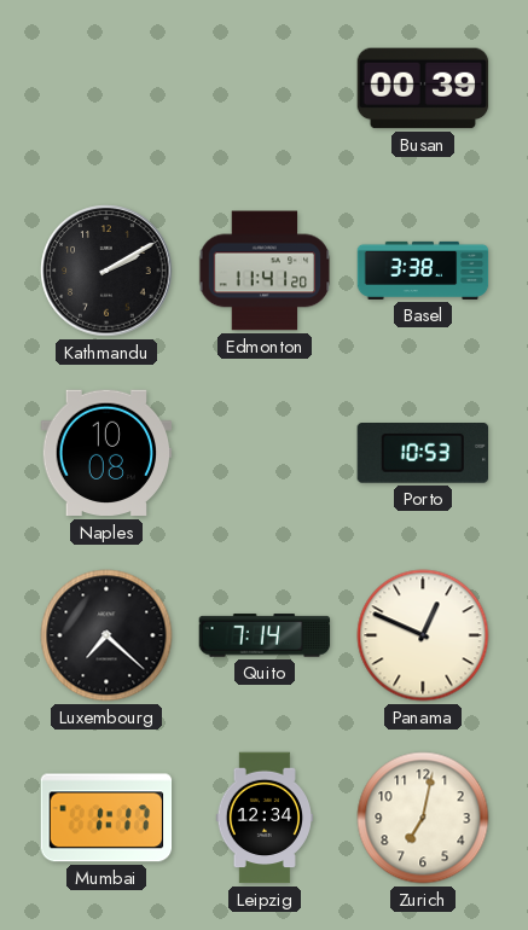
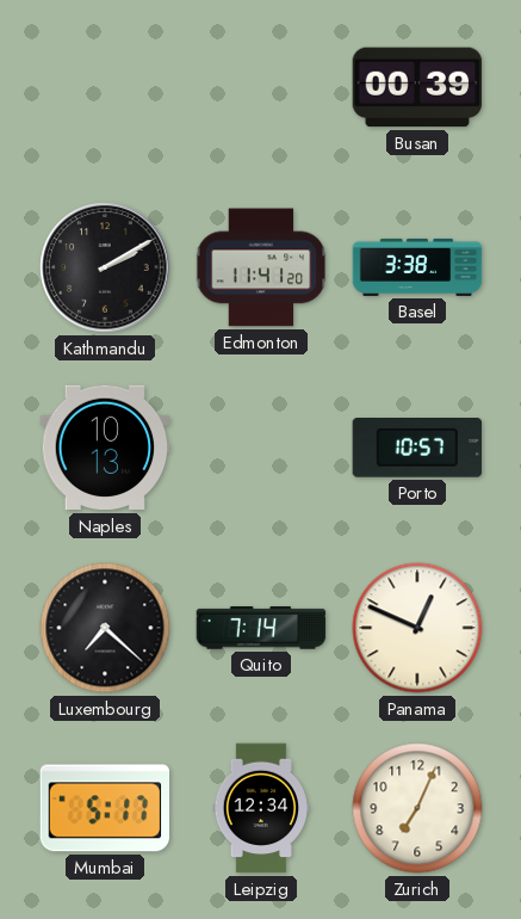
Naples: 10:08 -> 10:13 (105, 448)
Porto: 10:53 -> 10:57 (417, 449)
Mumbai: 1:17 -> 5:17 (105, 808)
Zurich: 7:02 -> 7:04 (417, 808)
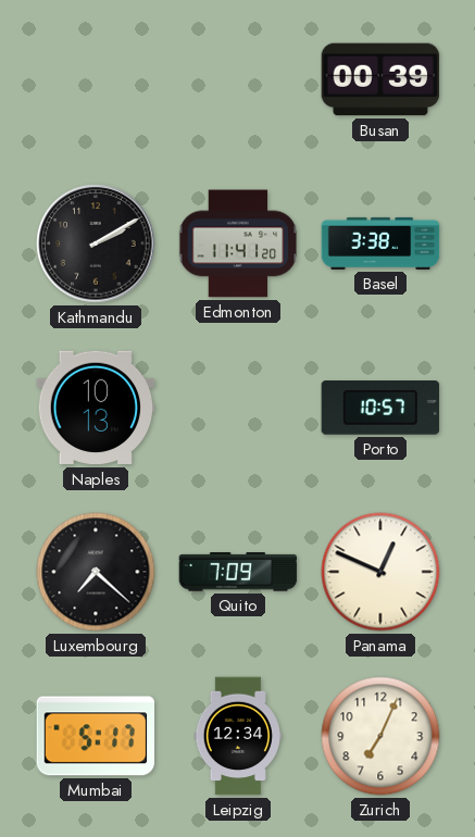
Quito: 7:14 -> 7:09 (238, 572)
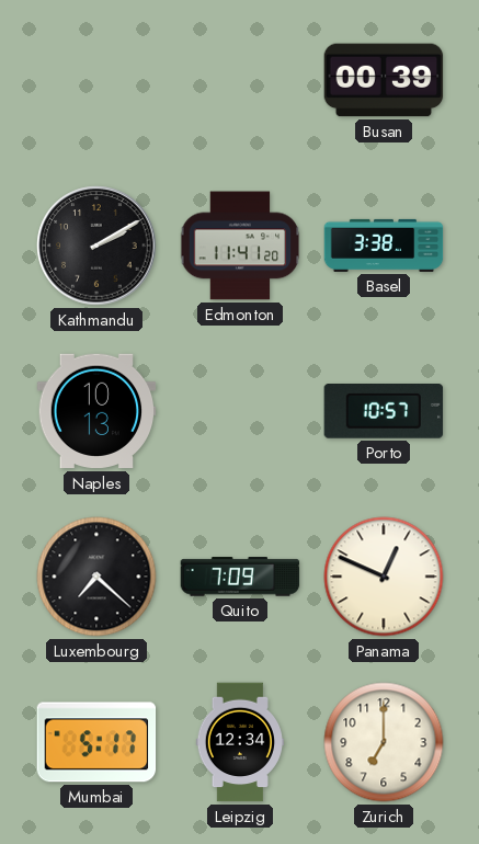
Zurich: 7:04 -> 7:00 (384, 742)
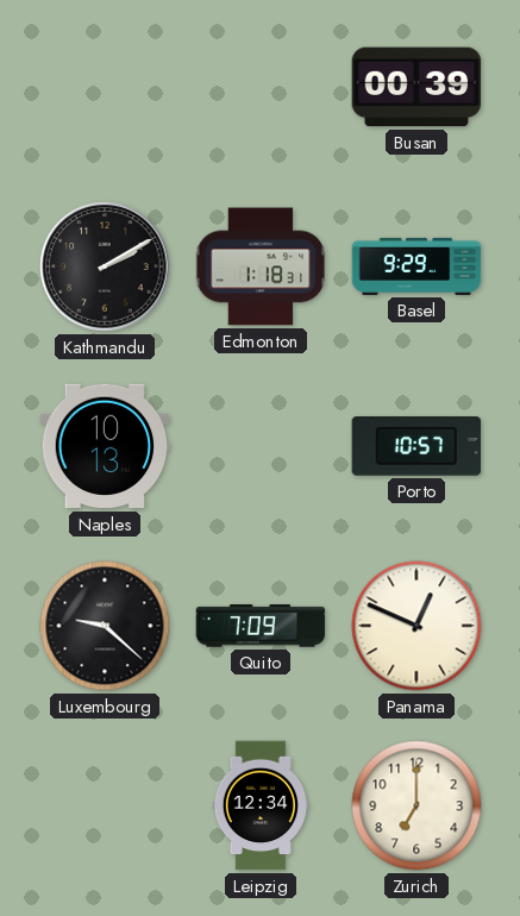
Edmonton: 11:41 -> 1:18 (261, 266)
Basel: 3:38 -> 9:29 (416, 266)
Luxembourg: 7:22 -> 9:22 (105, 626)
Mumbai: 5:17 -> none (96, 742)
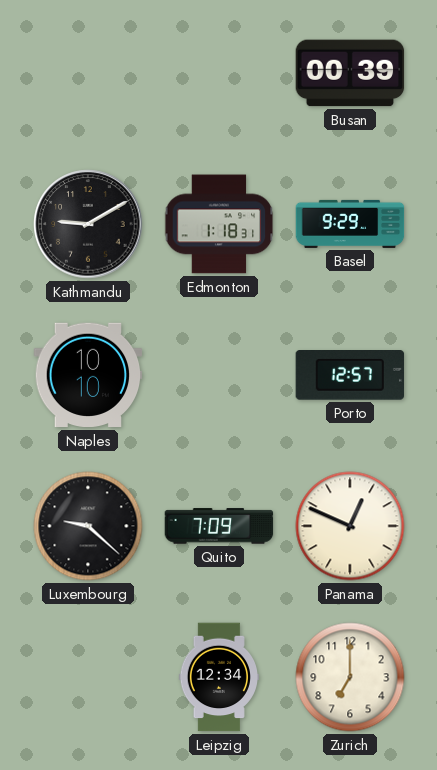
Kathmandu: 2:10 -> 9:10 (88, 224)
Naples: 10:13 -> 10:10 (88, 375)
Porto: 10:57 -> 12:57 (350, 376)
